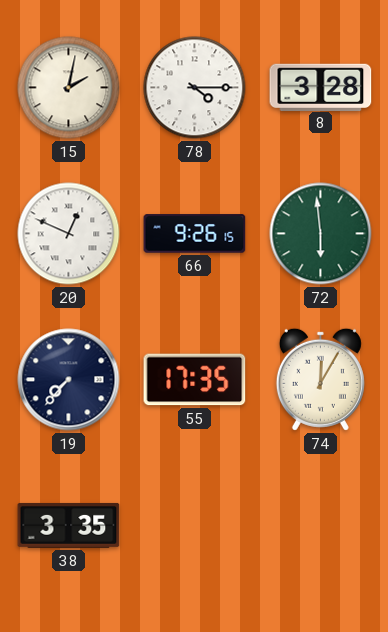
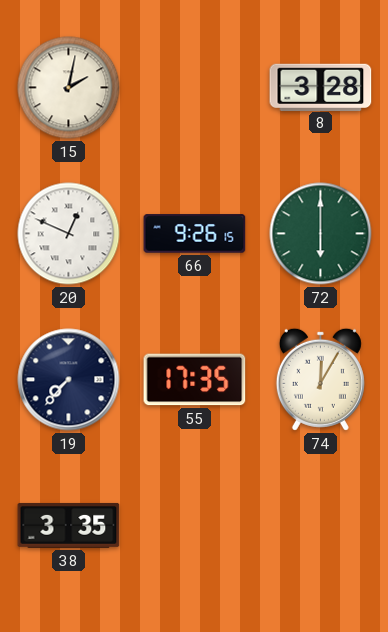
78: 4:15 -> none (195, 88)
72: 5:59 -> 6:00 (321, 234)
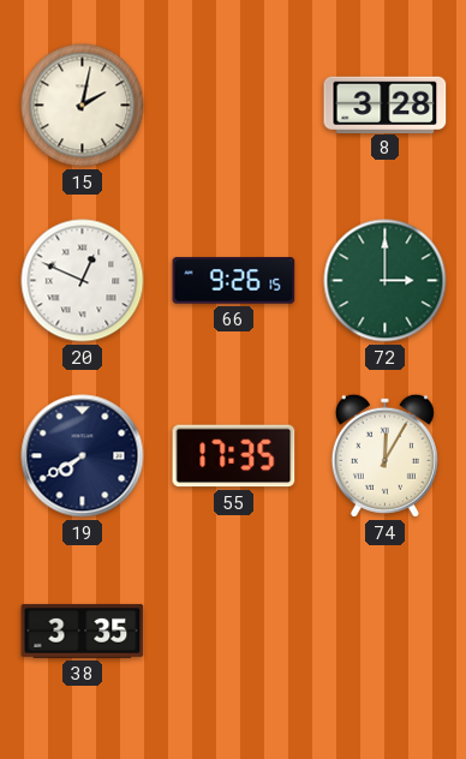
72: 6:00 -> 3:00 (386, 281)
19: 7:37 -> 7:40 (83, 456)
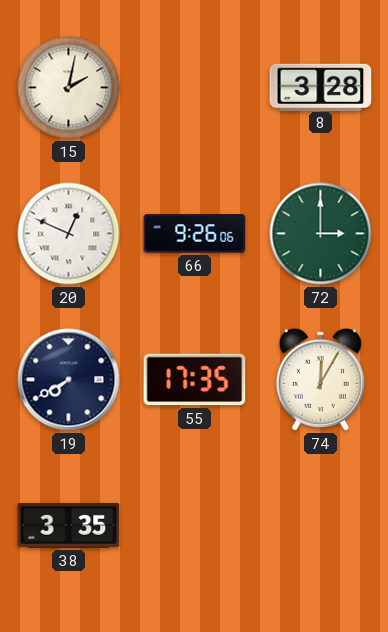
66: 9:26:15 -> 9:26:06 (195, 234)
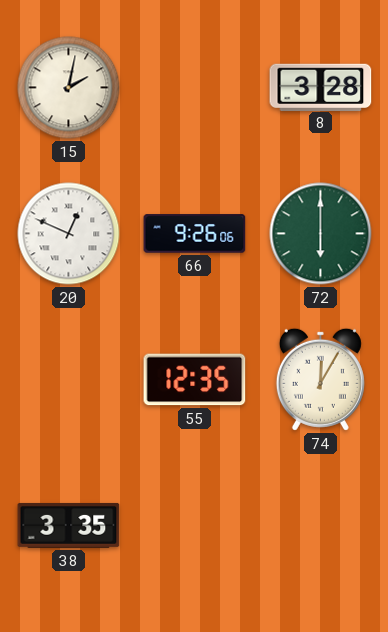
72: 3:00 -> 6:00 (321, 234)
19: 7:40 -> none (69, 380)
55: 17:35 -> 12:35 (195, 380)
